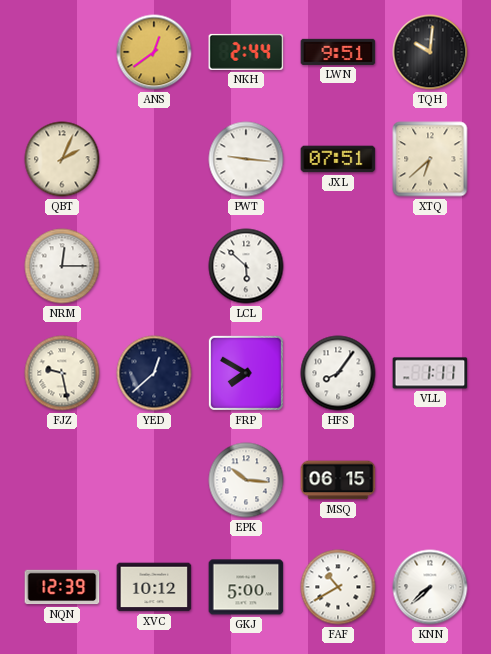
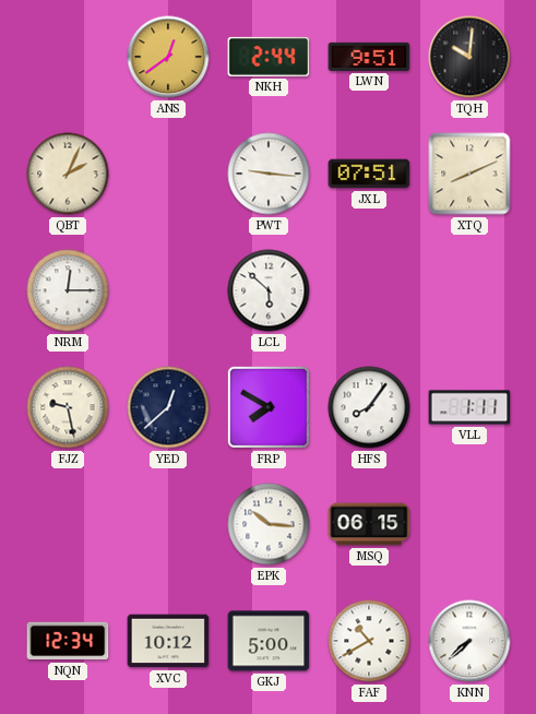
XTQ: 6:38 -> 8:11 (469, 174)
NQN: 12:39 -> 12:34 (68, 641)
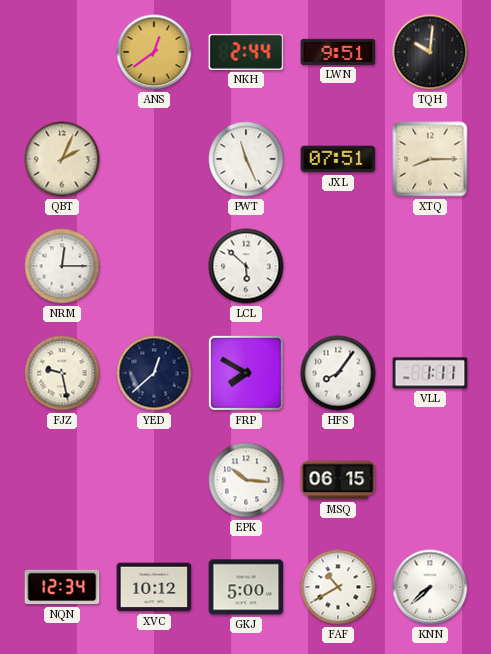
PWT: 9:16 -> 11:26 (246, 159)
XTQ: 8:11 -> 8:15 (430, 159)
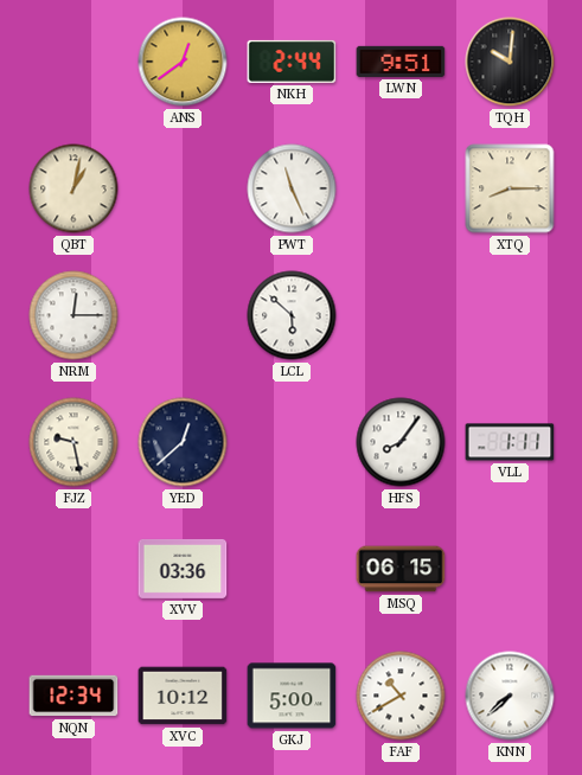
QBT: 2:04 -> 1:02 (73, 188)
JXL: 07:51 -> none (338, 159)
FRP: 7:50 -> none (246, 373)
XVV: none -> 03:36 (183, 569)
EPK: 10:16 -> none (246, 480)
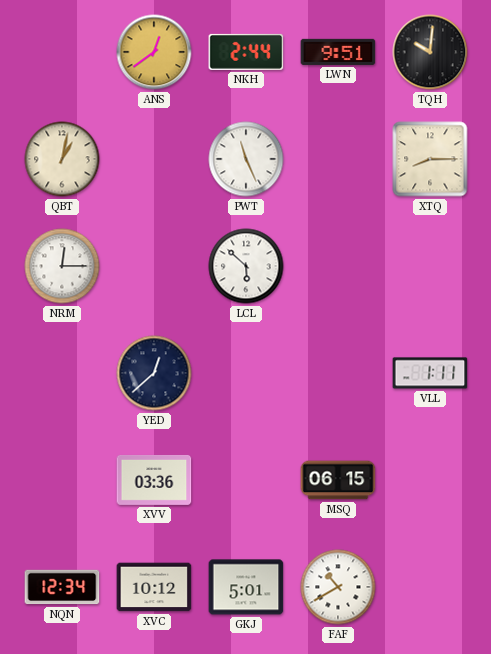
FJZ: 9:28 -> none (73, 442)
HFS: 8:06 -> none (401, 442)
GKJ: 5:00 -> 5:01 (246, 587)
KNN: 7:38 -> none (510, 696)
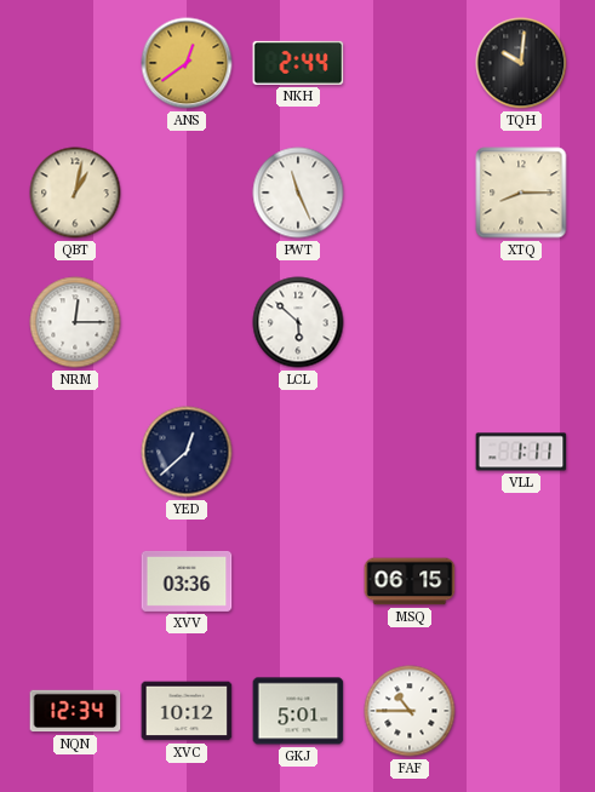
LWN: 9:51 -> none (338, 52)
FAF: 10:40 -> 10:45 (410, 711)
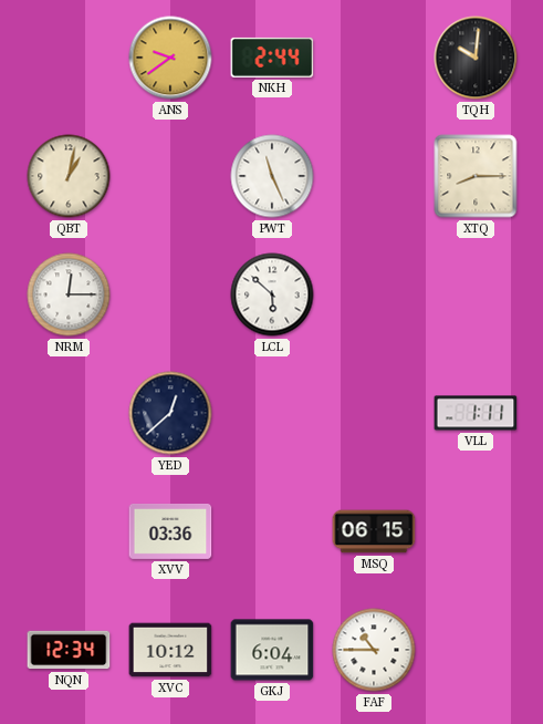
ANS: 12:39 -> 9:39 (170, 58)
GKJ: 5:01 -> 6:04 (272, 650)
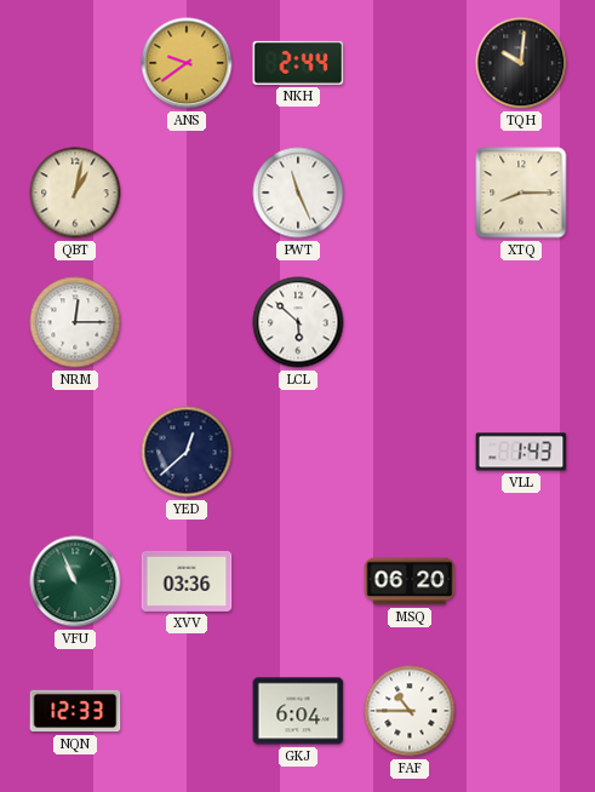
VLL: 1:11 -> 1:43 (521, 452)
VFU: none -> 10:56 (75, 581)
MSQ: 06:15 -> 06:20 (410, 581)
NQN: 12:34 -> 12:33 (75, 711)
XVC: 10:12 -> none (170, 650)
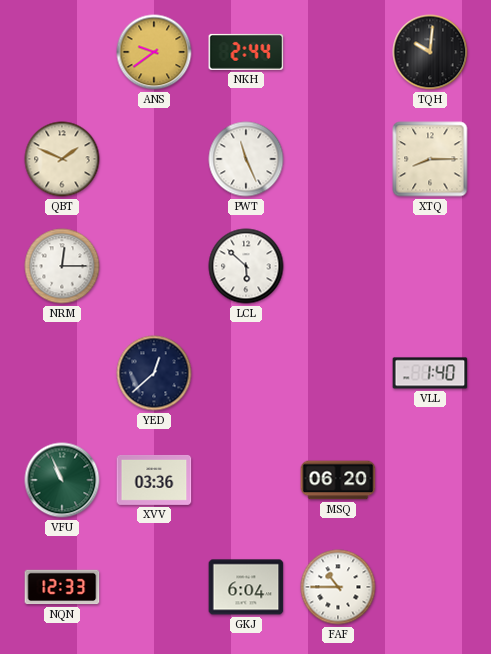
QBT: 1:02 -> 1:49 (62, 159)
VLL: 1:43 -> 1:40 (430, 373)
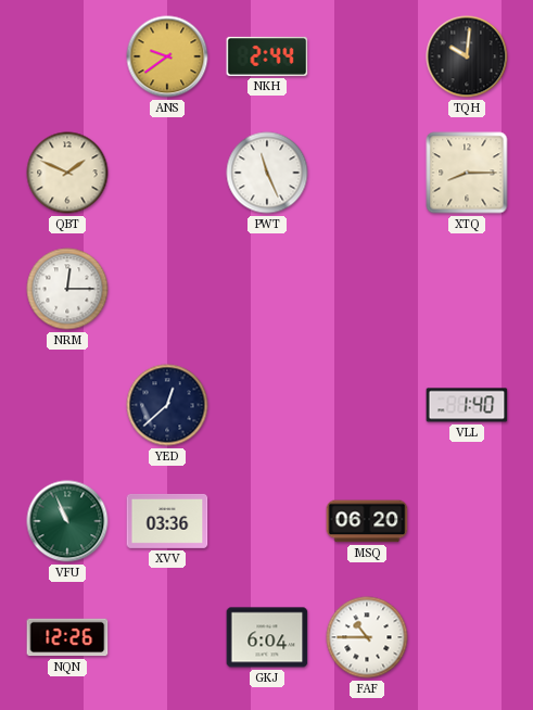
LCL: 5:52 -> none (246, 266)
NQN: 12:33 -> 12:26 (67, 637)
